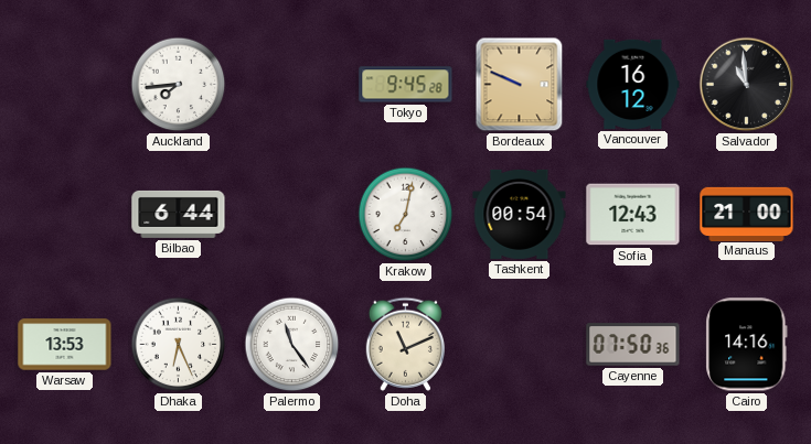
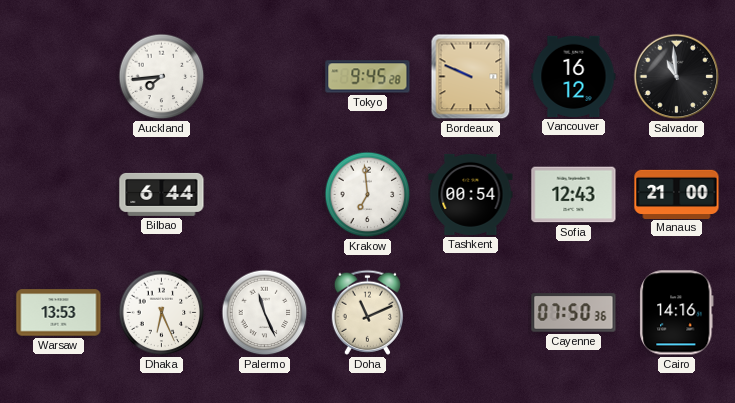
Krakow: 7:02 -> 6:59 (368, 195)
Palermo: 11:24 -> 11:26 (265, 313)
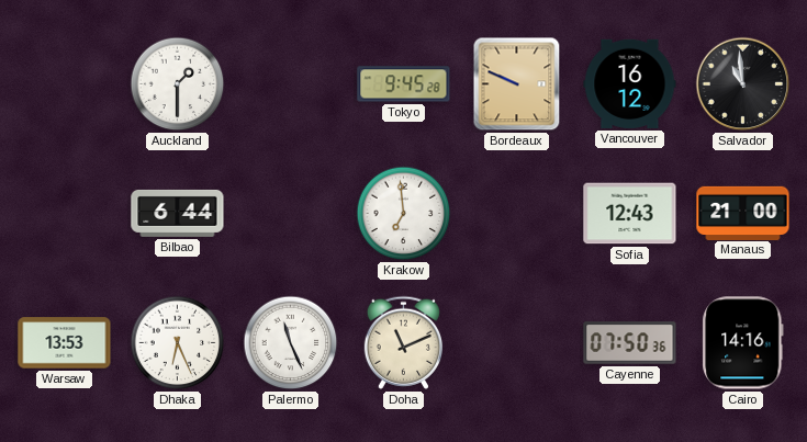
Auckland: 7:44 -> 1:30 (178, 84)
Tashkent: 00:54 -> none (471, 194)
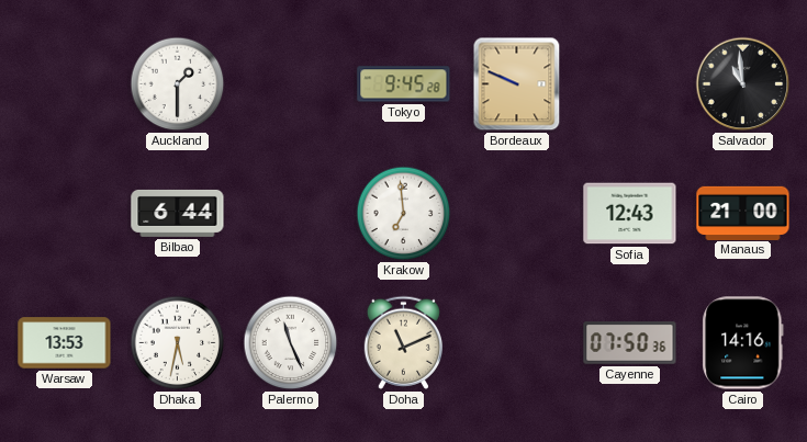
Vancouver: 16:12 -> none (630, 83)
Dhaka: 6:26 -> 5:32 (178, 343)
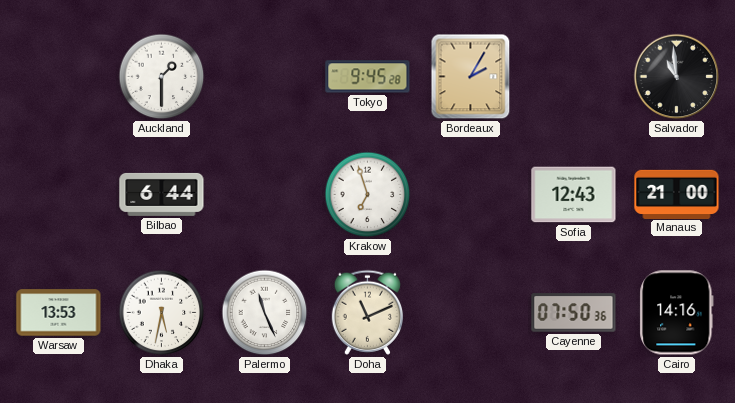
Bordeaux: 9:49 -> 2:05 (471, 77)
Krakow: 6:59 -> 6:57 (368, 195)
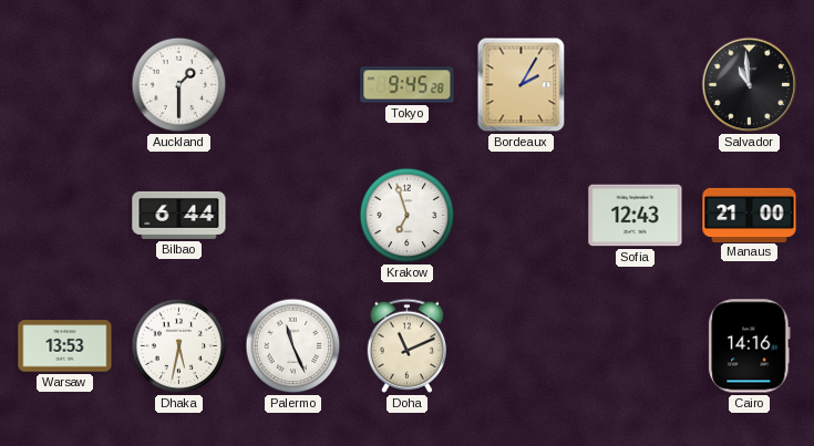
Cayenne: 07:50 -> none (574, 313)
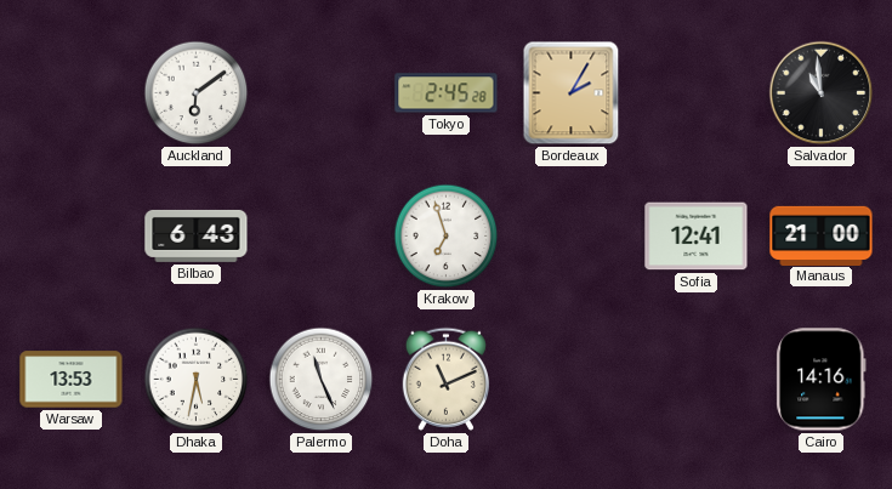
Auckland: 1:30 -> 6:09 (197, 93)
Tokyo: 9:45 -> 2:45 (447, 93)
Bilbao: 6:44 -> 6:43 (197, 235)
Sofia: 12:43 -> 12:41 (697, 237)
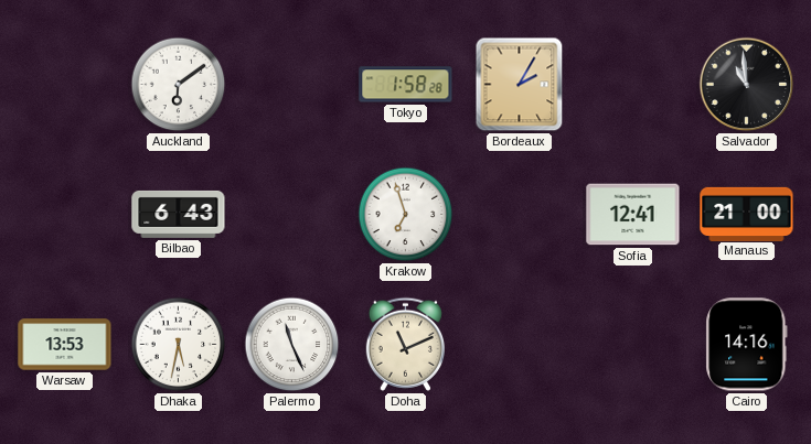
Tokyo: 2:45 -> 1:58 (406, 85)
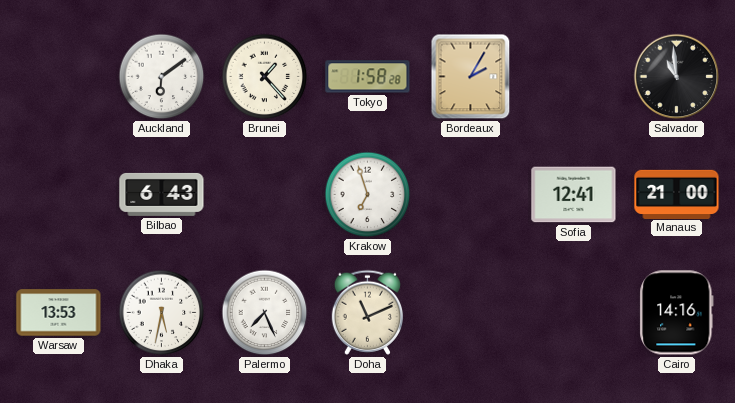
Brunei: none -> 1:23 (265, 77)
Palermo: 11:26 -> 7:26 (265, 313)
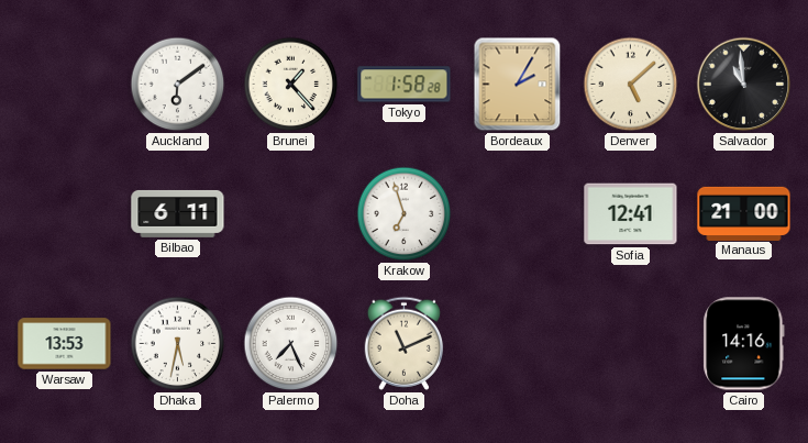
Denver: none -> 5:08 (631, 85)
Bilbao: 6:43 -> 6:11 (178, 213)
